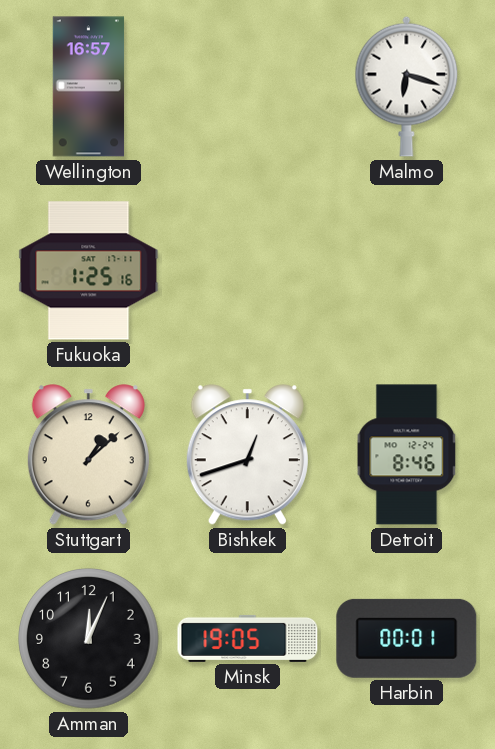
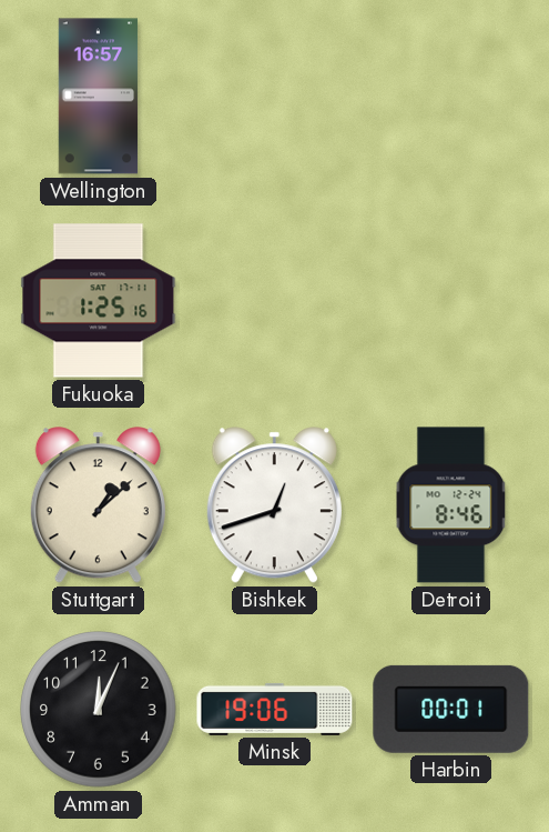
Malmo: 6:18 -> none (407, 86)
Minsk: 19:05 -> 19:06 (275, 709)
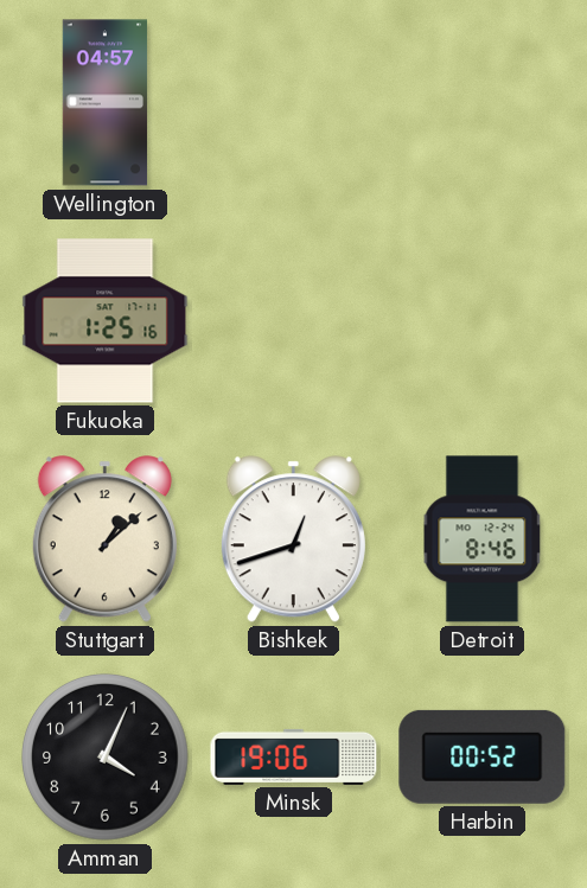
Wellington: 16:57 -> 04:57 (106, 103)
Amman: 12:04 -> 4:04 (106, 758)
Harbin: 00:01 -> 00:52 (483, 756)
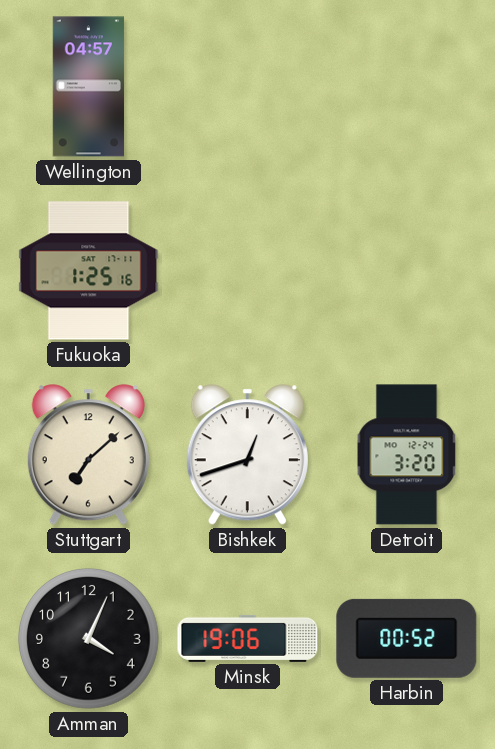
Stuttgart: 1:08 -> 7:08 (88, 455)
Detroit: 8:46 -> 3:20 (407, 455)
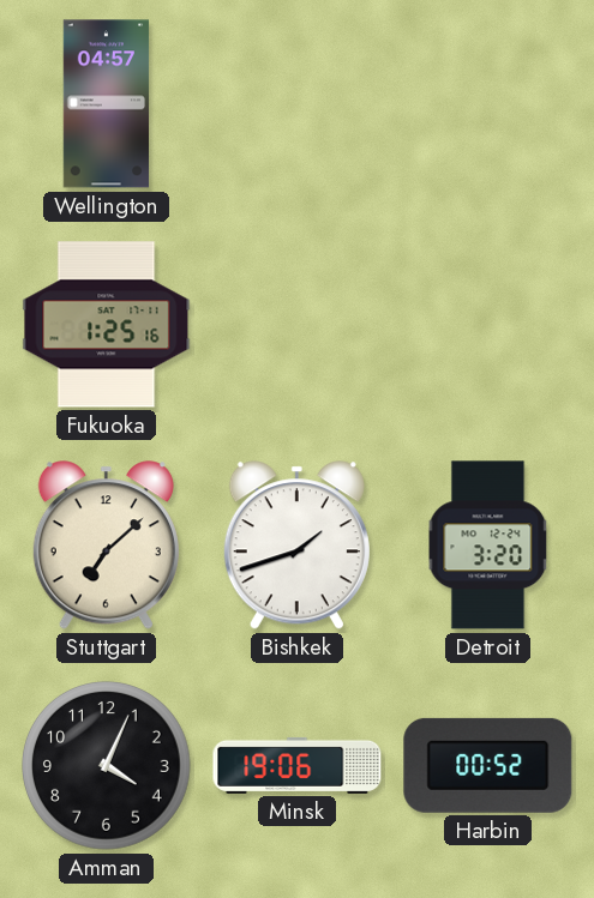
Bishkek: 12:42 -> 1:42 (296, 546)
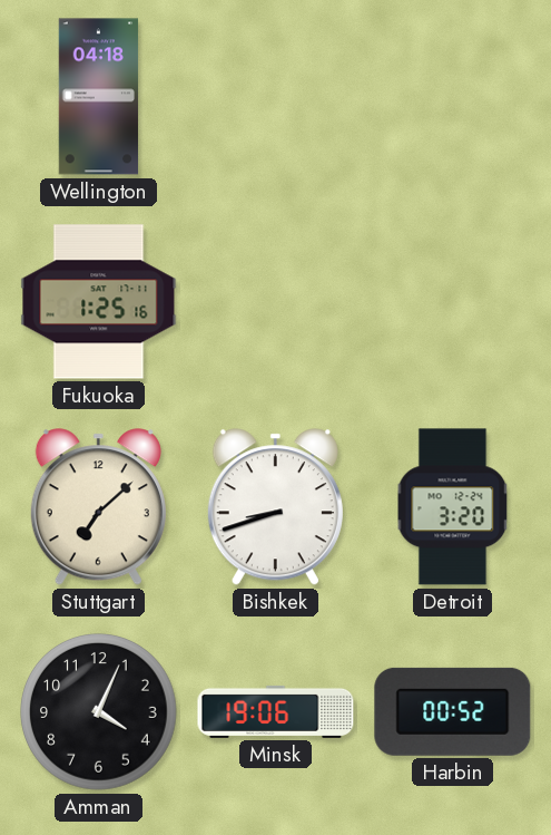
Wellington: 04:57 -> 04:18 (99, 97)
Bishkek: 1:42 -> 8:42 (275, 507)
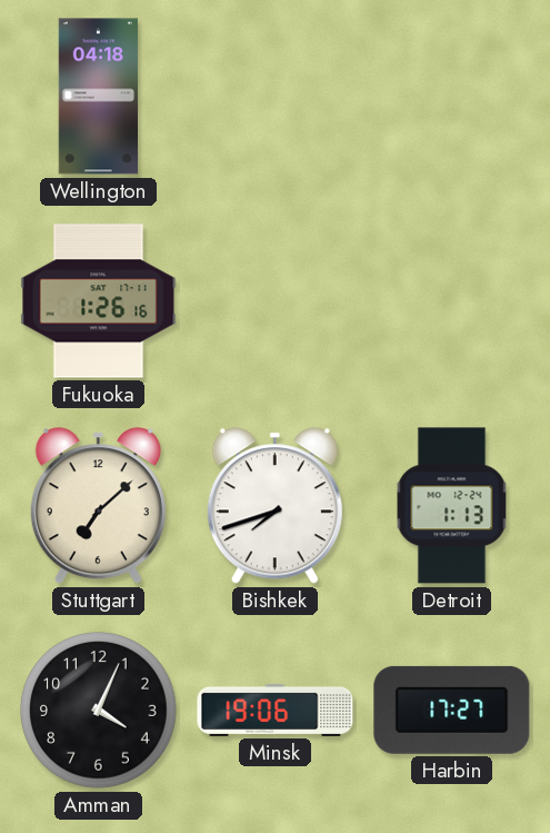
Fukuoka: 1:25 -> 1:26 (99, 301)
Bishkek: 8:42 -> 7:42 (274, 506)
Detroit: 3:20 -> 1:13 (452, 506)
Harbin: 00:52 -> 17:27 (452, 710)
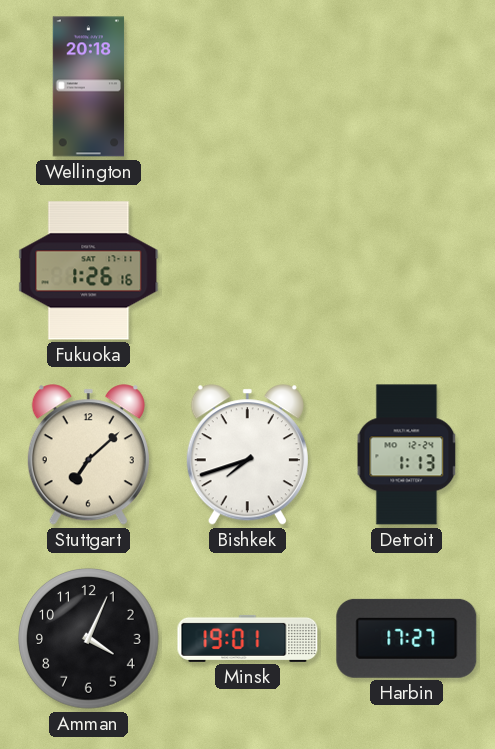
Wellington: 04:18 -> 20:18 (89, 87)
Minsk: 19:06 -> 19:01 (248, 638)
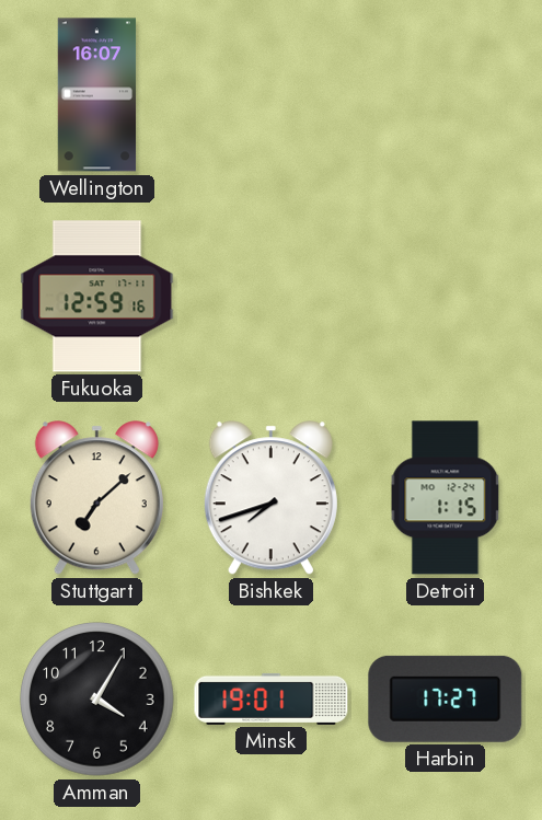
Wellington: 20:18 -> 16:07 (97, 95)
Fukuoka: 1:26 -> 12:59 (97, 297)
Detroit: 1:13 -> 1:15 (446, 498)
Amman: 4:04 -> 4:05 (97, 700)
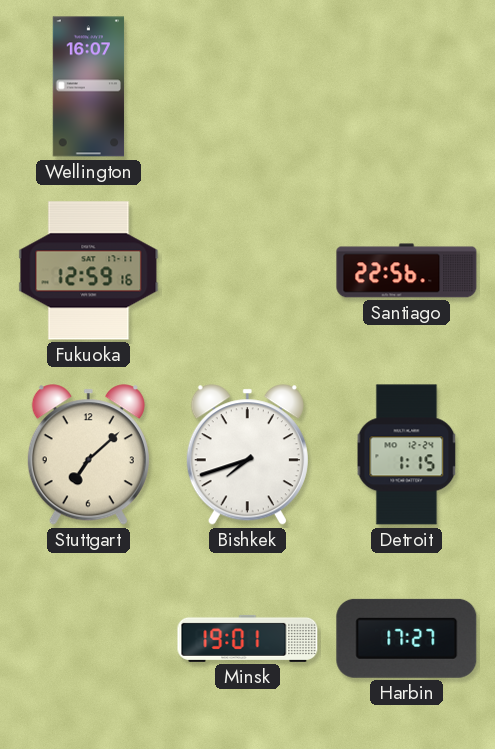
Santiago: none -> 22:56 (407, 271)
Amman: 4:05 -> none (97, 700)
